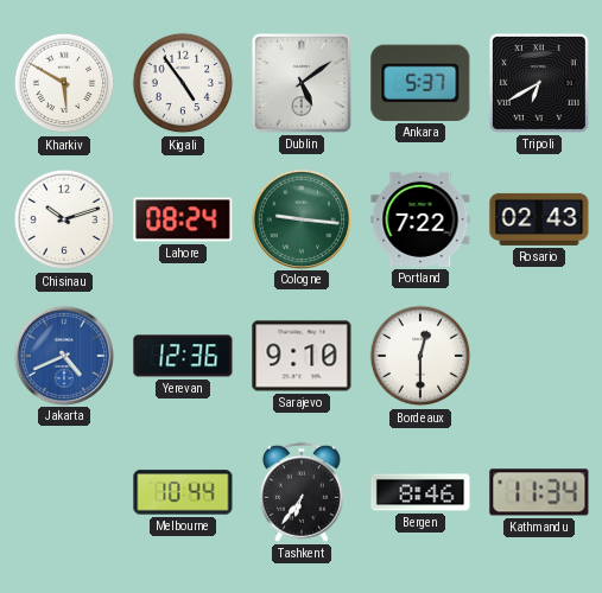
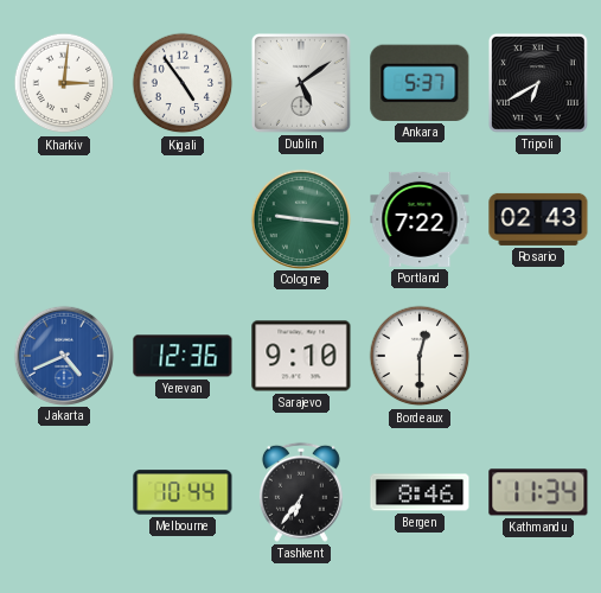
Kharkiv: 5:50 -> 3:01 (64, 83)
Chisinau: 10:12 -> none (64, 219)
Lahore: 08:24 -> none (183, 219)
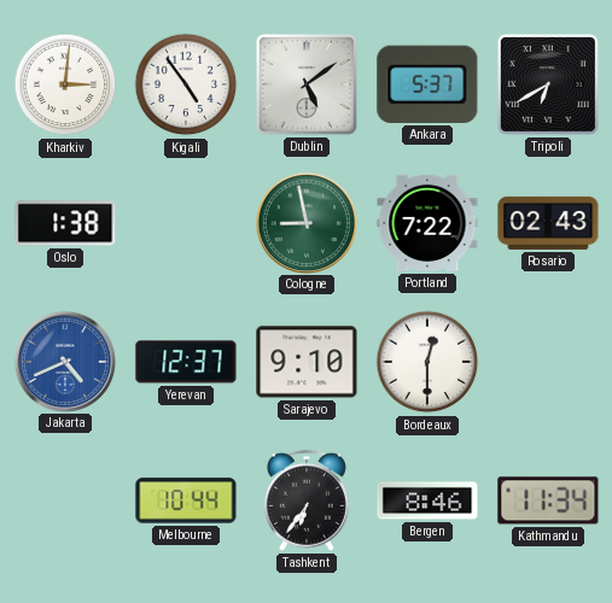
Oslo: none -> 1:38 (65, 223)
Cologne: 9:16 -> 8:58 (305, 222)
Yerevan: 12:36 -> 12:37 (186, 362)
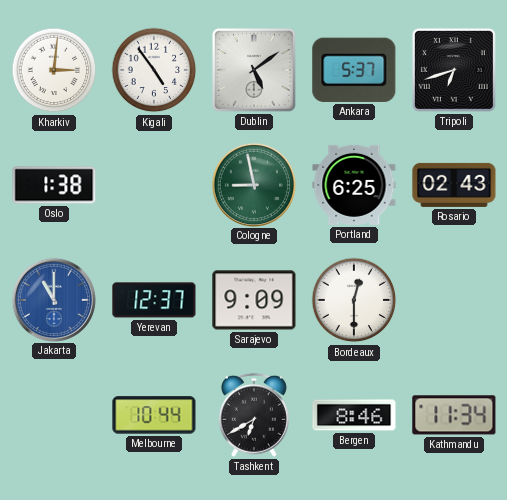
Tripoli: 6:40 -> 6:42 (454, 70)
Portland: 7:22 -> 6:25 (354, 185)
Jakarta: 4:41 -> 11:00 (53, 299)
Sarajevo: 9:10 -> 9:09 (254, 300)
Tashkent: 6:36 -> 6:40 (254, 415)
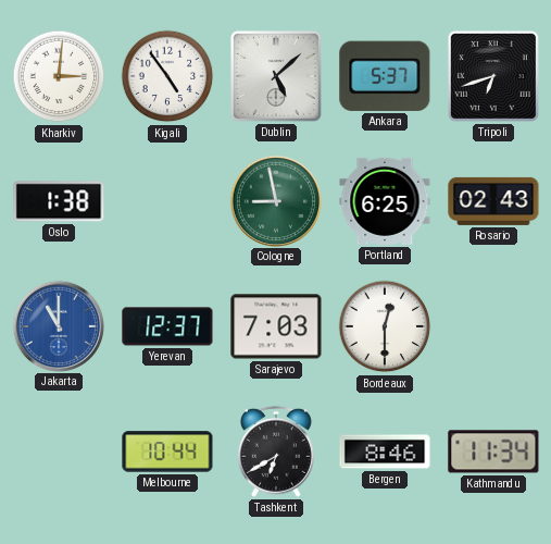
Dublin: 5:09 -> 5:08 (276, 76)
Sarajevo: 9:09 -> 7:03 (276, 326)
